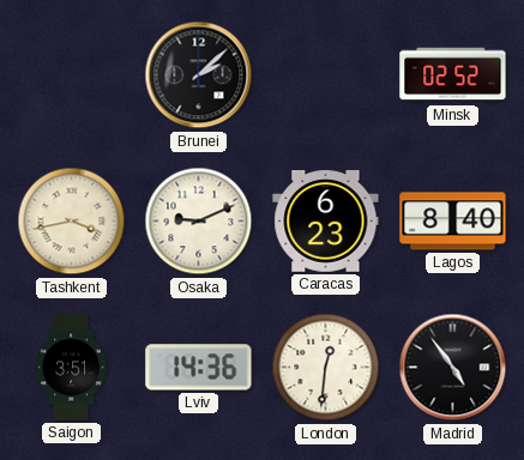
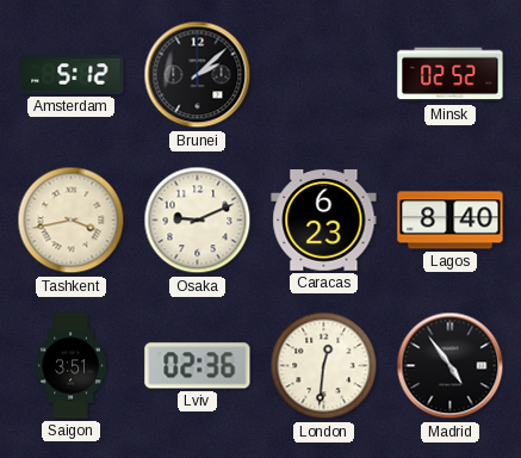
Amsterdam: none -> 5:12 (72, 75)
Lviv: 14:36 -> 02:36 (198, 366)
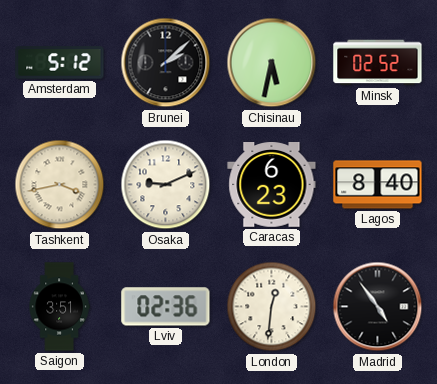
Chisinau: none -> 5:32 (272, 63)
